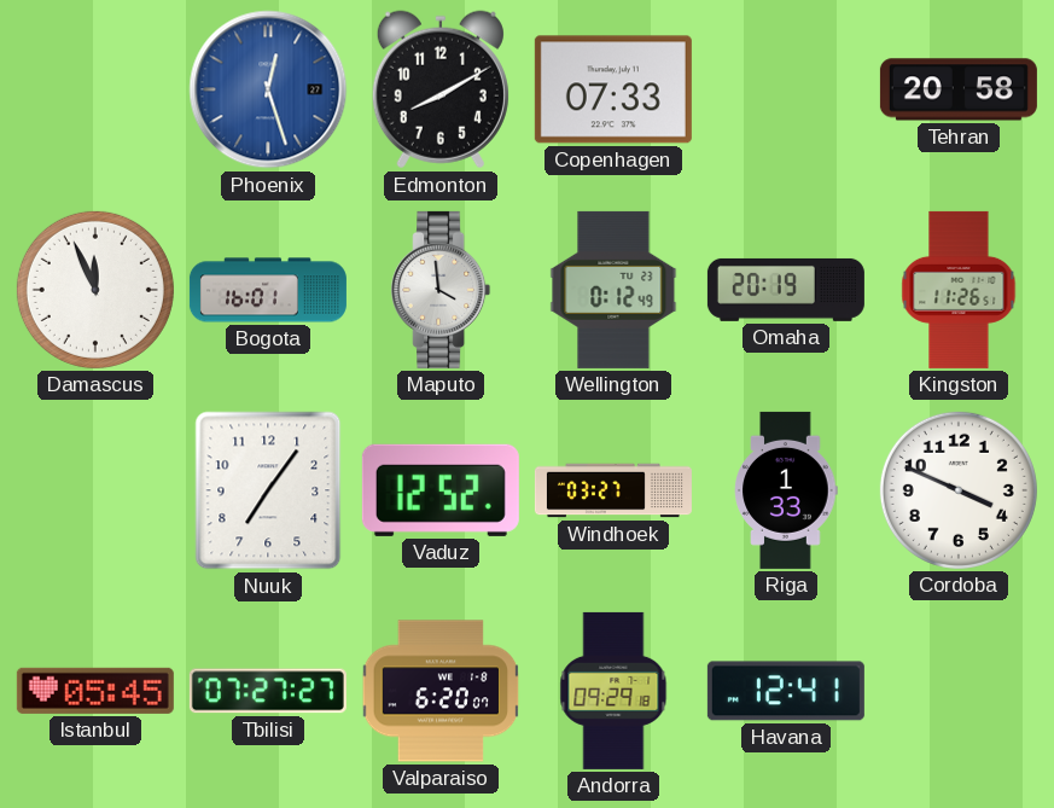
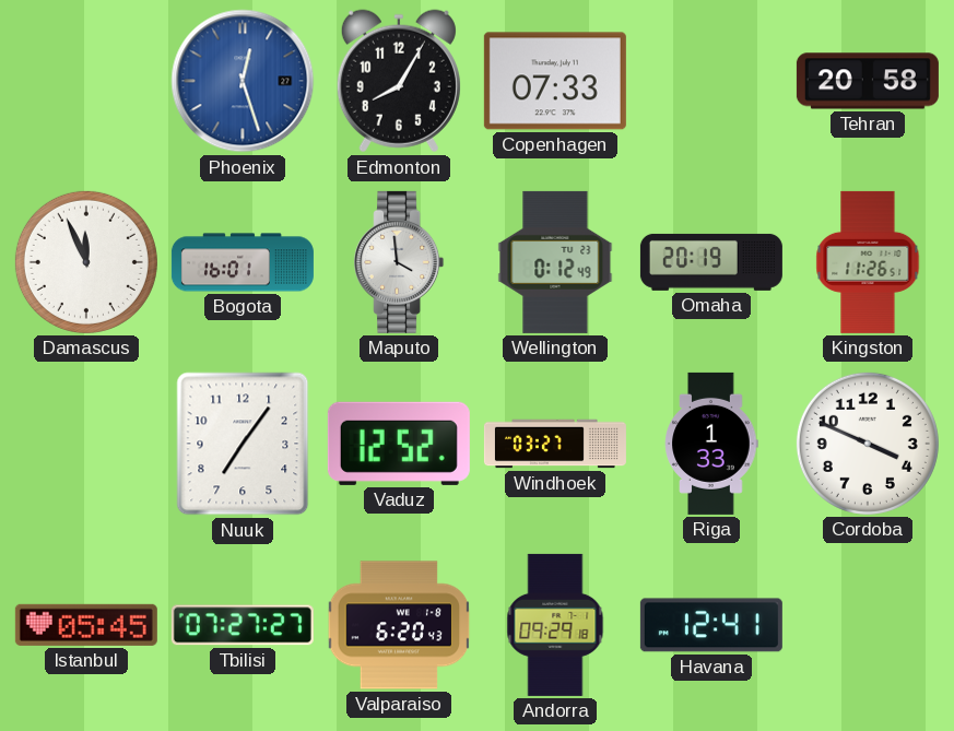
Edmonton: 8:10 -> 8:05 (399, 81)
Valparaiso: 6:20:07 -> 6:20:43 (399, 625)
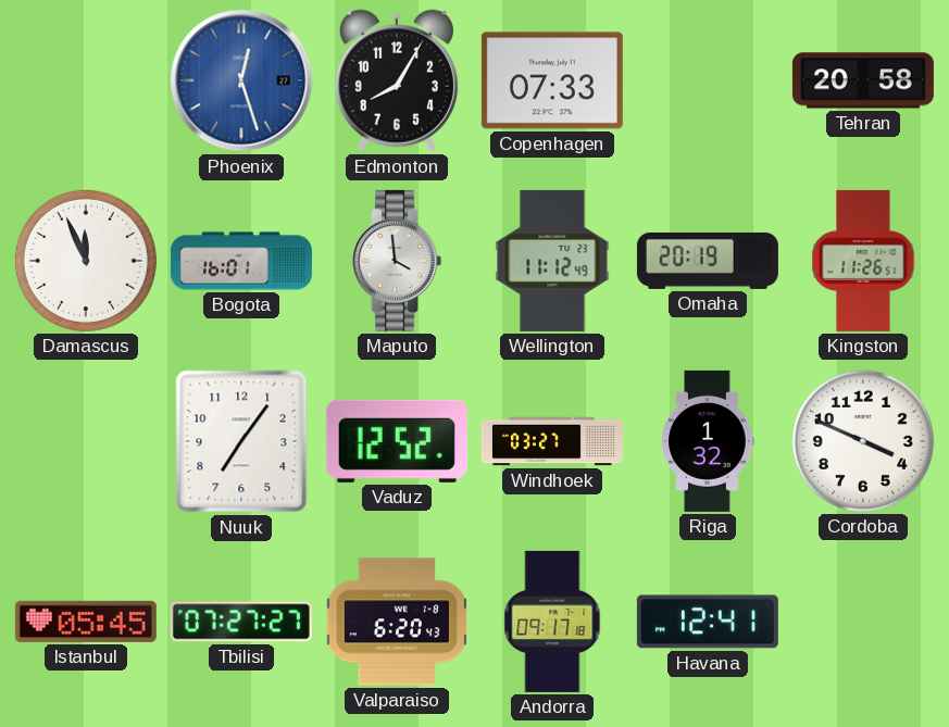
Wellington: 0:12 -> 11:12 (552, 261)
Riga: 1:33 -> 1:32 (708, 441)
Andorra: 09:29 -> 09:17 (552, 622)
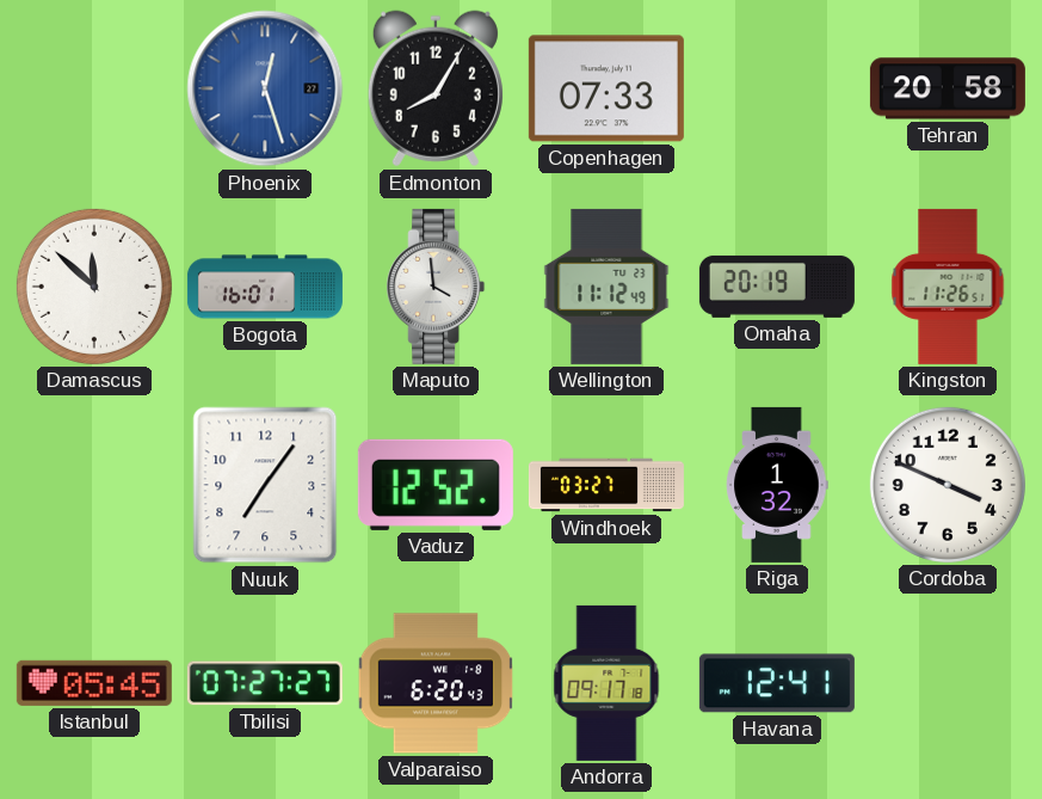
Damascus: 11:56 -> 11:52 (94, 287)
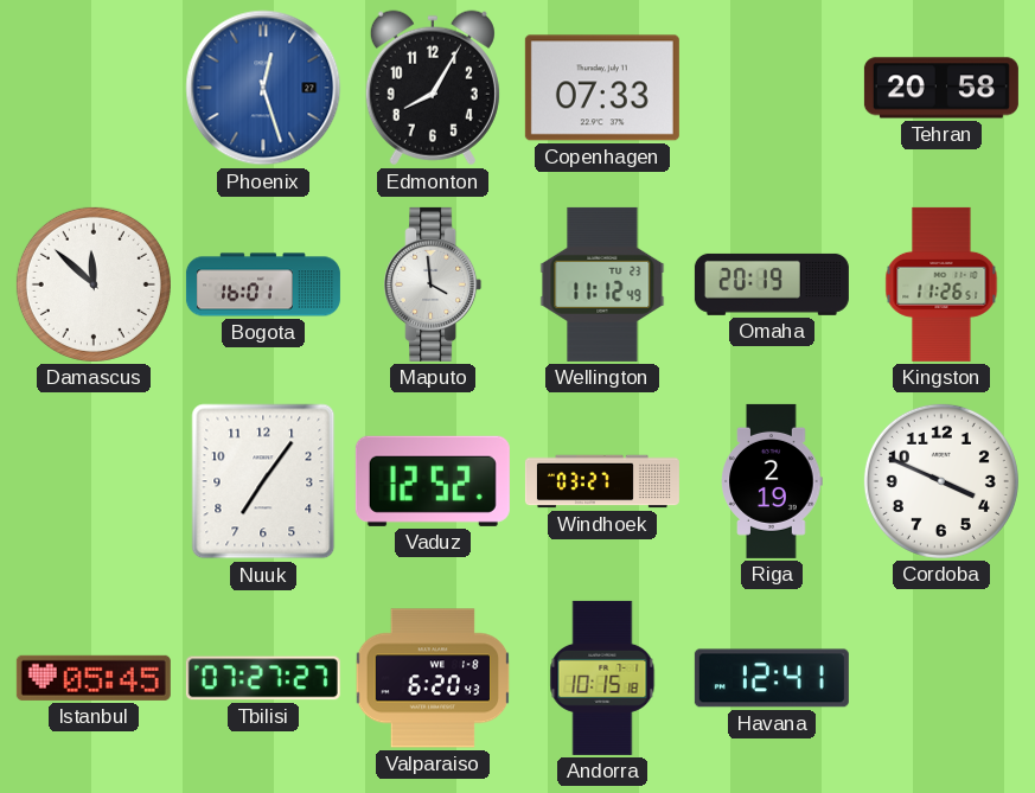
Riga: 1:32 -> 2:19 (772, 481)
Andorra: 09:17 -> 10:15 (602, 678)
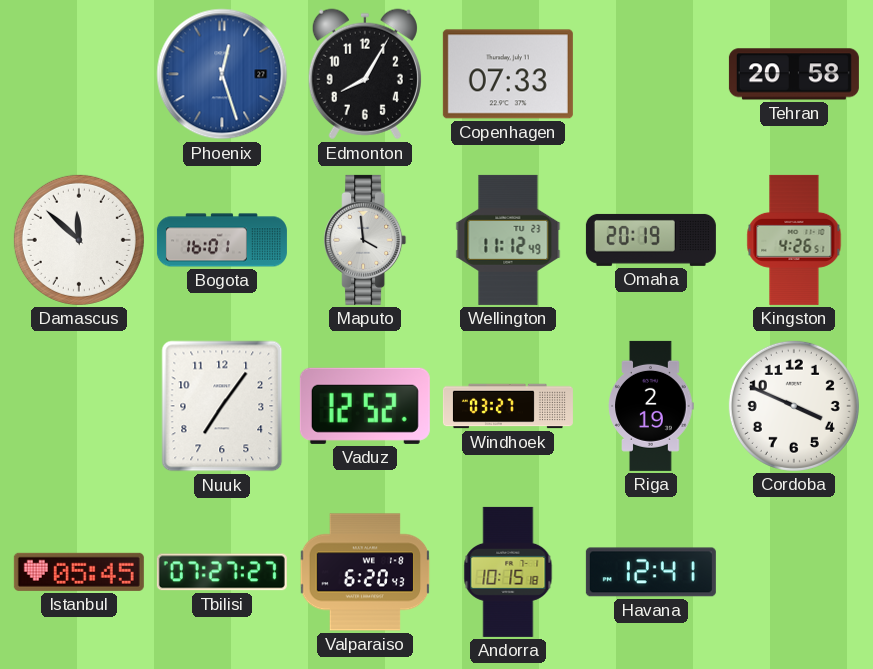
Kingston: 11:26 -> 4:26 (794, 240)
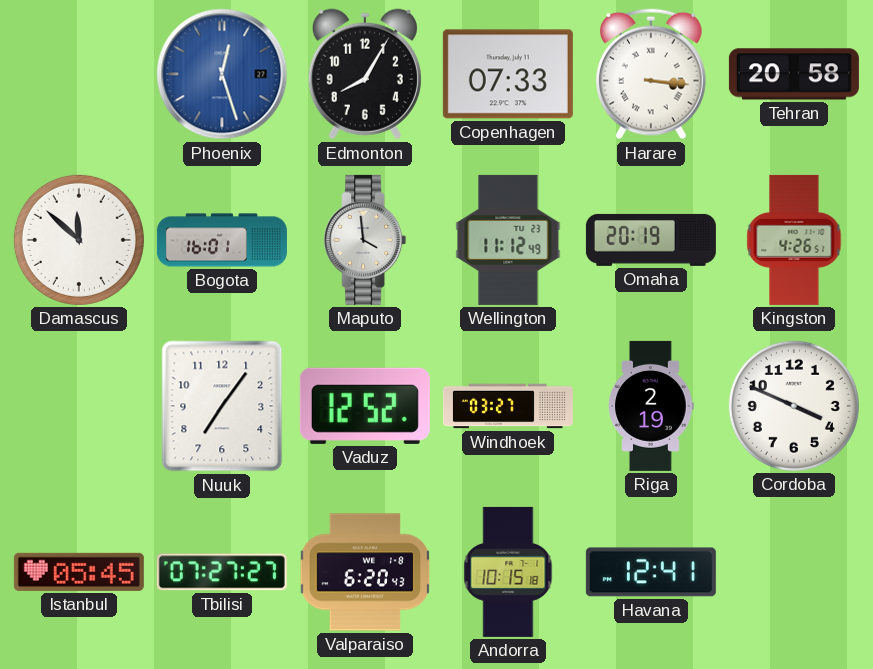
Harare: none -> 3:16 (652, 74)
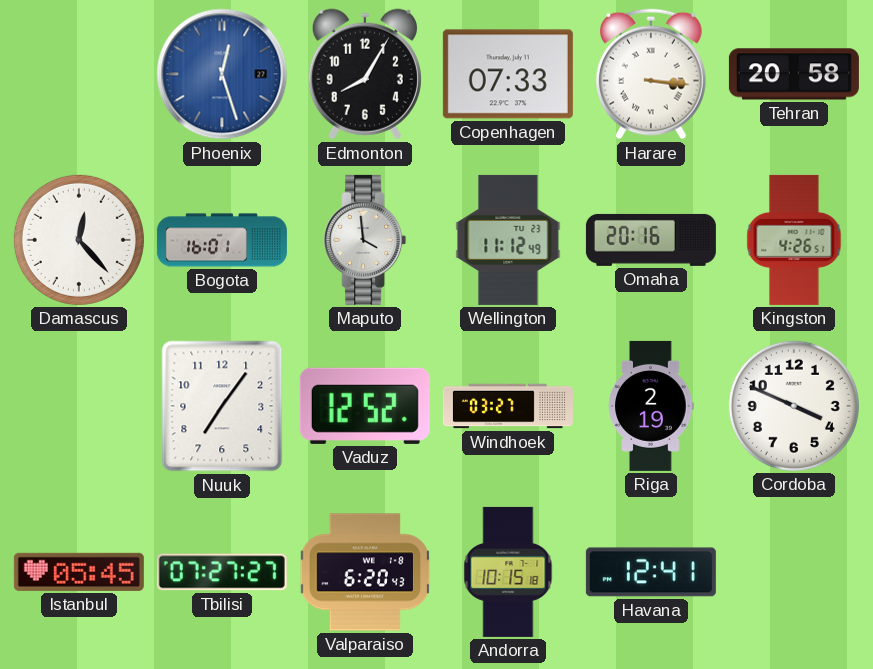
Damascus: 11:52 -> 12:23 (79, 240)
Omaha: 20:19 -> 20:16 (651, 240)
